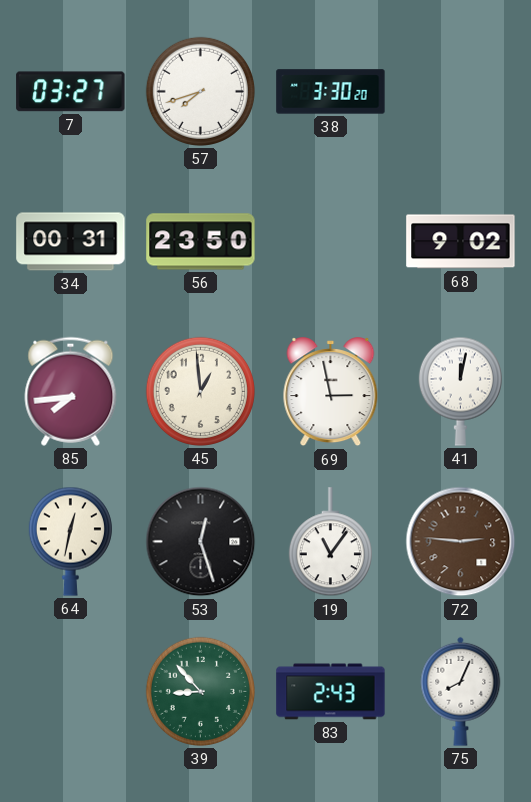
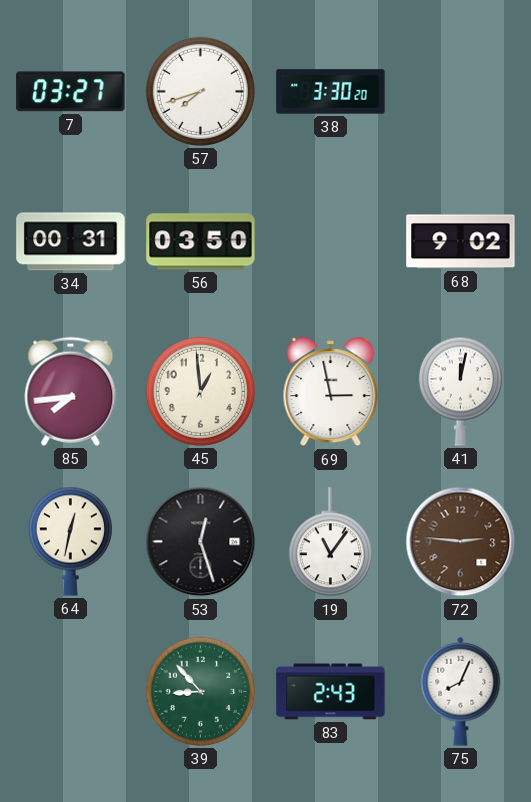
56: 23:50 -> 03:50 (201, 242)
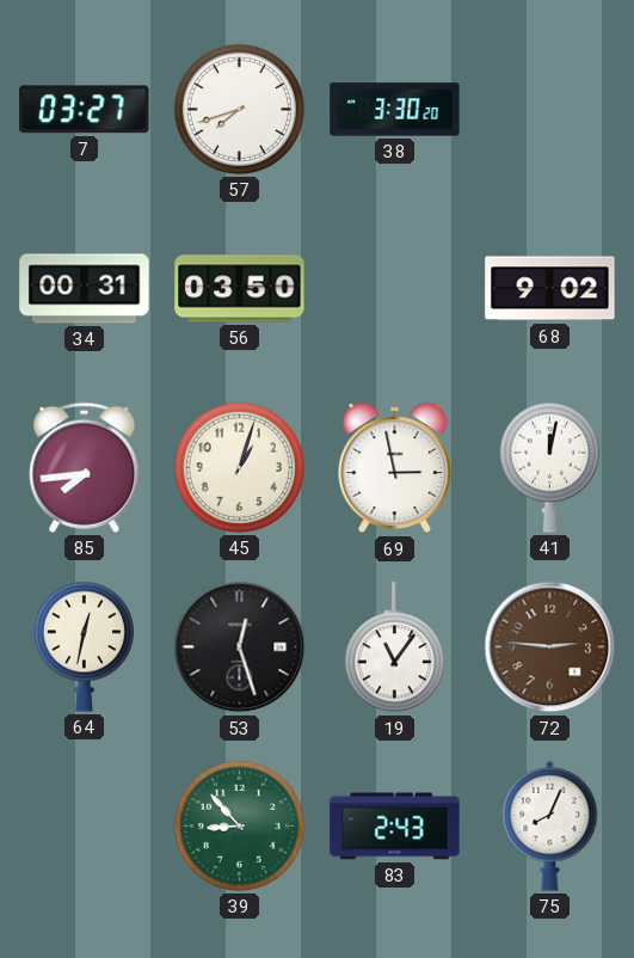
45: 12:59 -> 1:03 (239, 467)
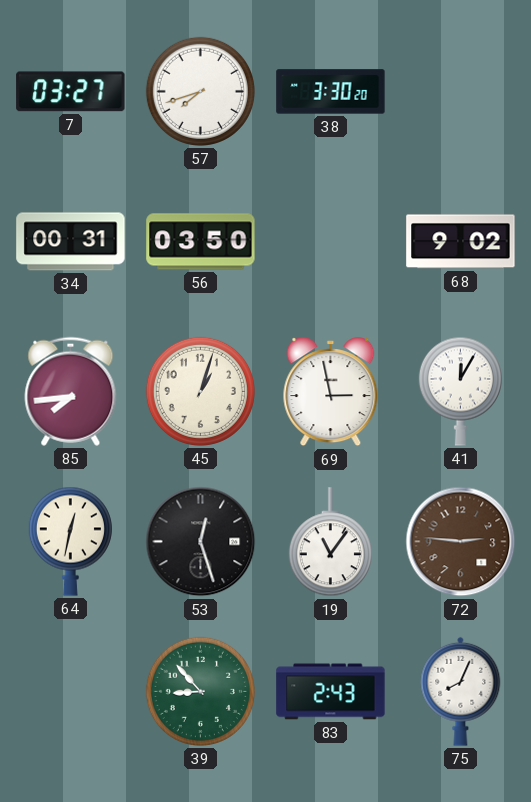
41: 12:02 -> 12:05 (460, 391)
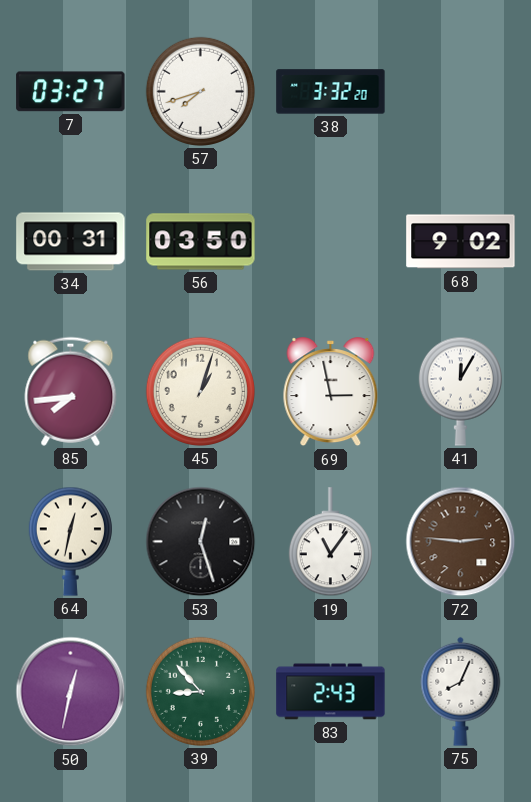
38: 3:30 -> 3:32 (331, 92)
50: none -> 12:32 (71, 692)
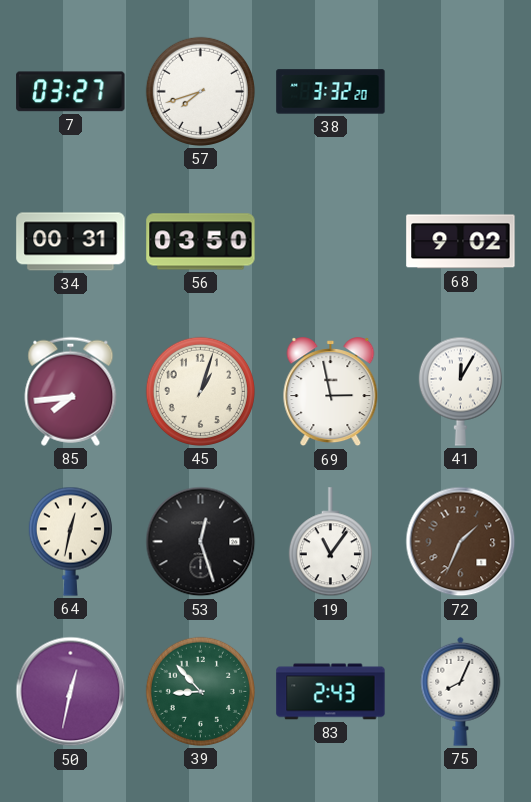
72: 2:46 -> 1:34 (461, 542)
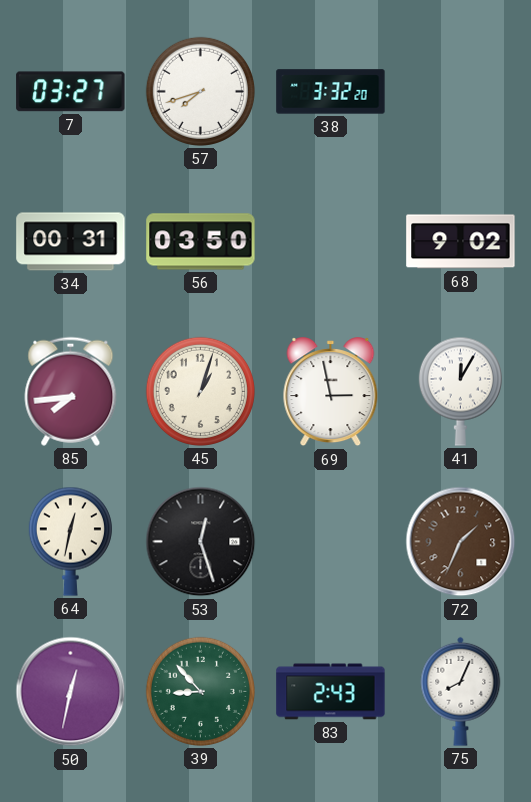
19: 11:06 -> none (330, 542)
